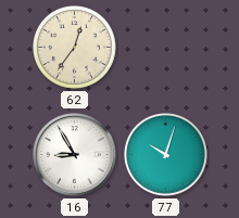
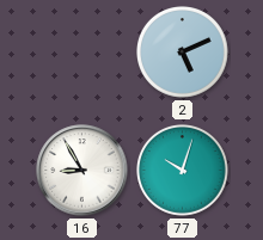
62: 12:36 -> none (75, 48)
2: none -> 5:11 (183, 53)
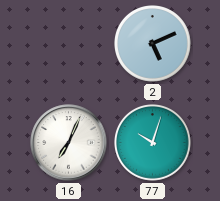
16: 8:55 -> 7:04 (69, 143)
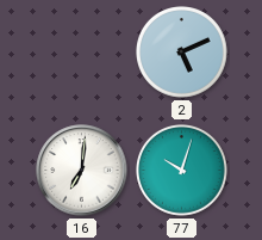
16: 7:04 -> 7:01 (82, 171)
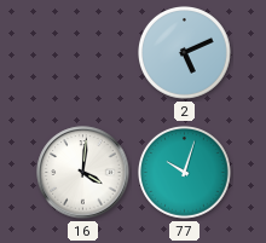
16: 7:01 -> 4:01 (83, 173)
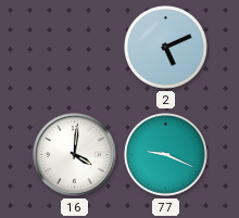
77: 10:03 -> 9:19 (166, 155)
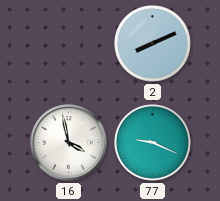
2: 5:11 -> 8:11 (153, 44)
16: 4:01 -> 3:58 (69, 143)
